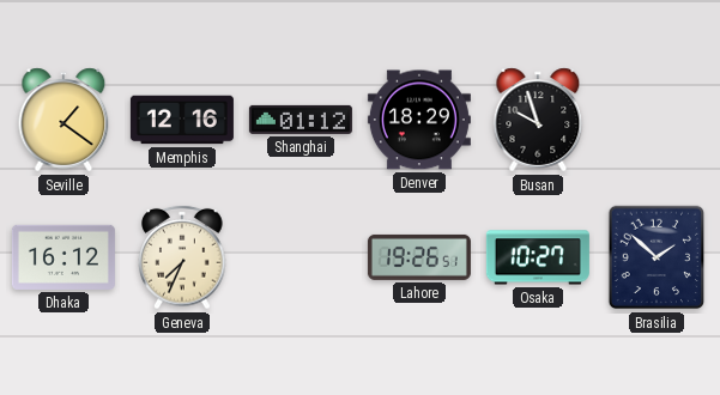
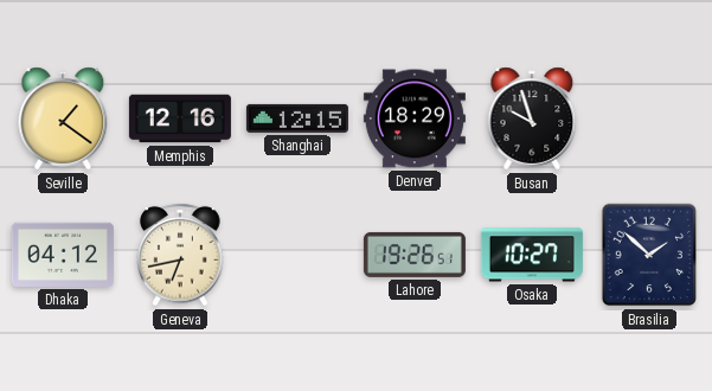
Shanghai: 01:12 -> 12:15 (297, 118)
Dhaka: 16:12 -> 04:12 (63, 255)
Geneva: 7:34 -> 6:43 (180, 255)
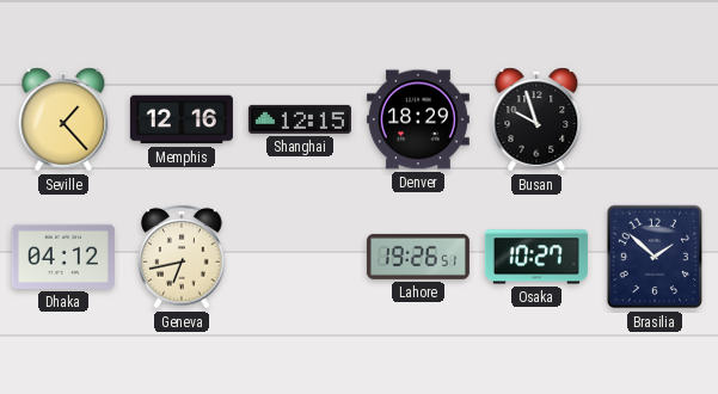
Seville: 1:21 -> 1:23 (63, 119)
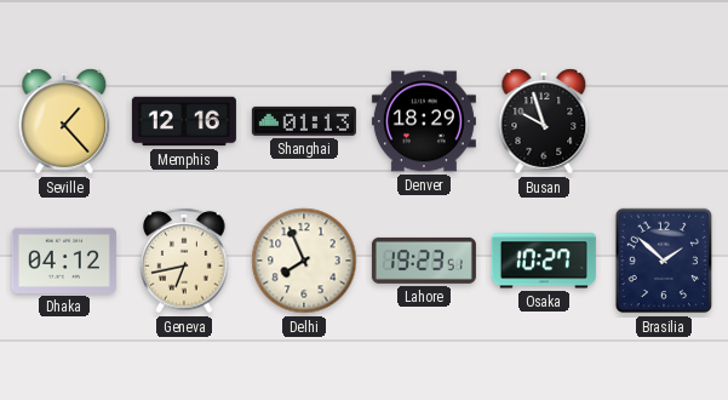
Shanghai: 12:15 -> 01:13 (304, 121)
Delhi: none -> 7:56 (304, 261)
Lahore: 19:26 -> 19:23 (424, 261)
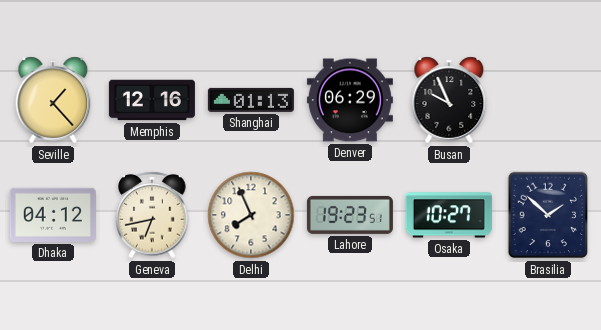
Denver: 18:29 -> 06:29 (350, 100)
Busan: 9:57 -> 9:56 (449, 100)
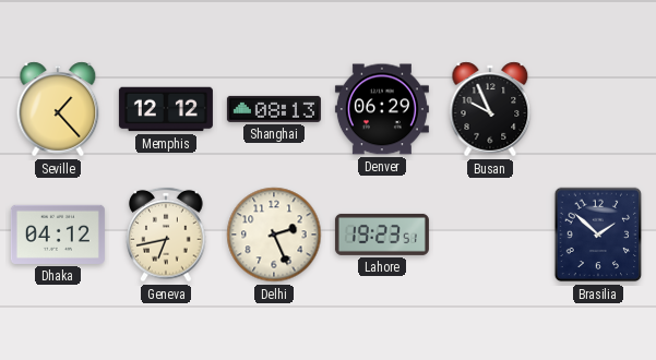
Memphis: 12:16 -> 12:12 (166, 109)
Shanghai: 01:13 -> 08:13 (274, 109)
Delhi: 7:56 -> 2:26 (274, 235)
Osaka: 10:27 -> none (449, 215)
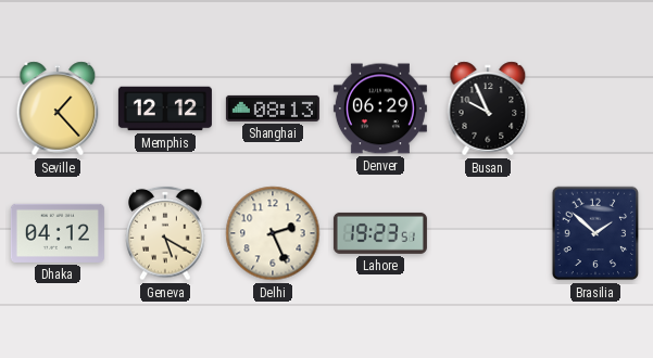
Geneva: 6:43 -> 5:20 (165, 233)
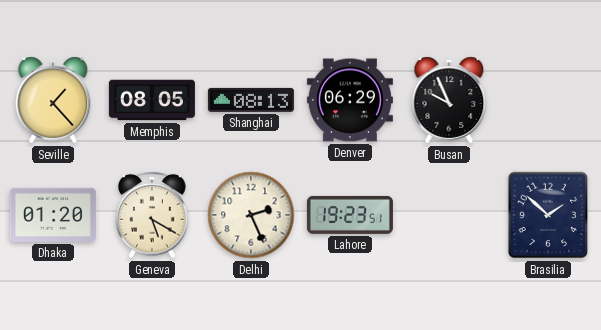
Memphis: 12:12 -> 08:05 (152, 100)
Dhaka: 04:12 -> 01:20 (53, 215)
